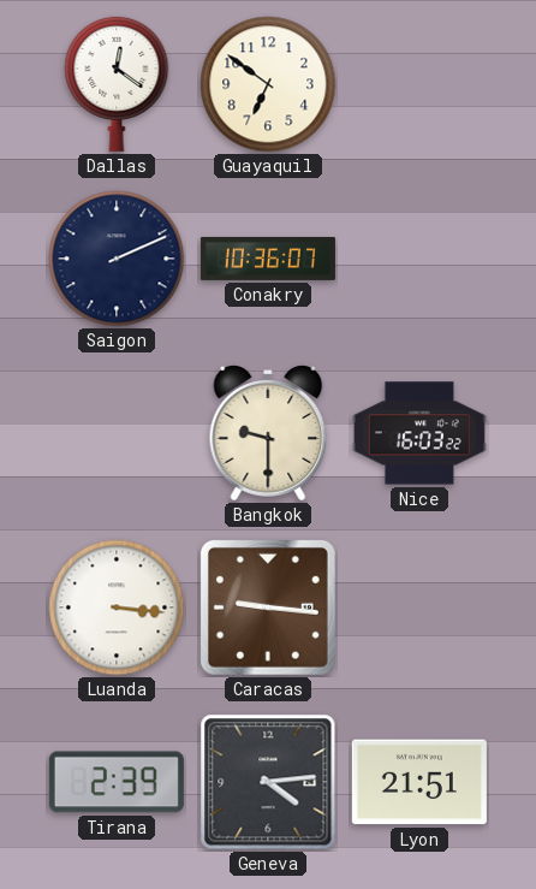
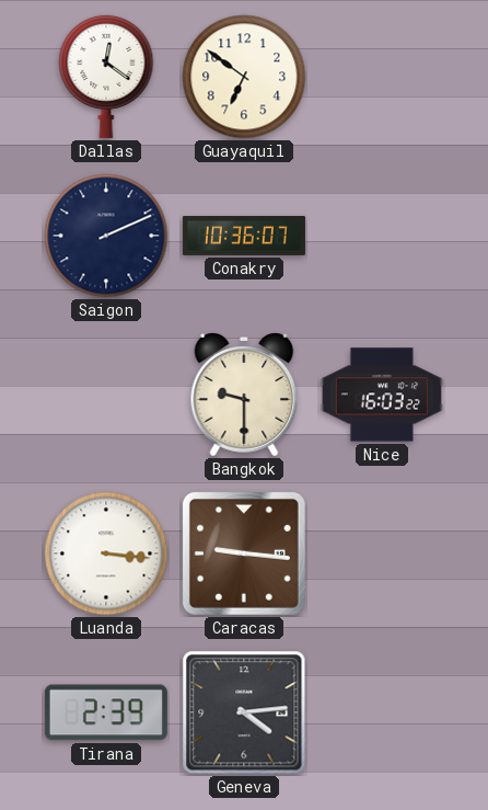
Lyon: 21:51 -> none (419, 782)
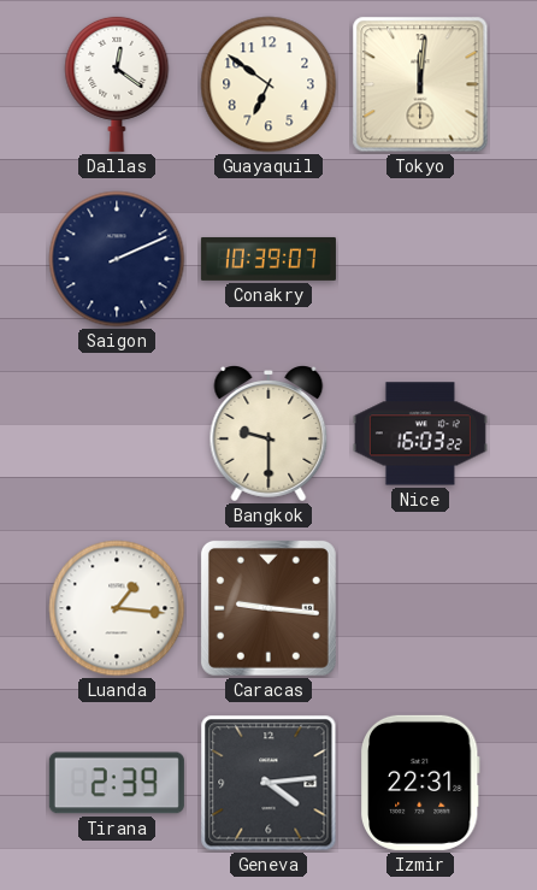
Tokyo: none -> 12:01 (420, 84)
Conakry: 10:36 -> 10:39 (268, 259)
Luanda: 3:16 -> 1:16 (117, 608)
Izmir: none -> 22:31 (420, 783)
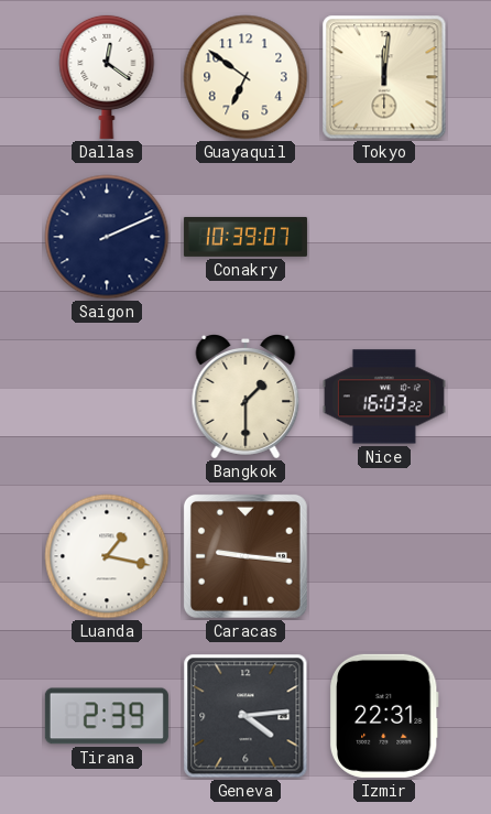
Bangkok: 9:30 -> 1:30 (245, 397)
Luanda: 1:16 -> 1:17 (107, 556)
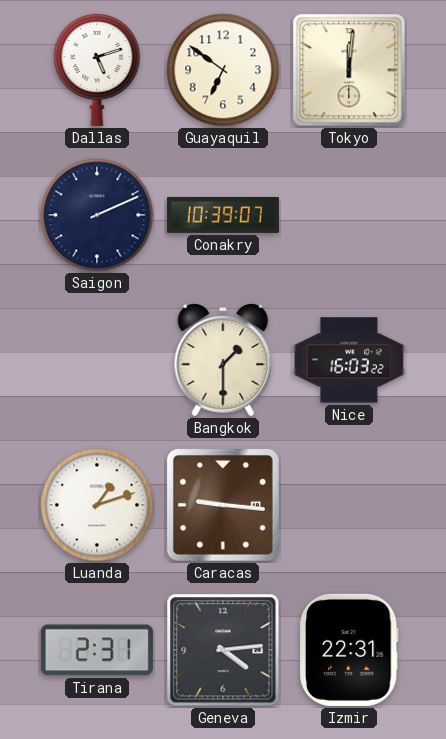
Dallas: 12:21 -> 5:12 (97, 69)
Luanda: 1:17 -> 1:12 (97, 505)
Tirana: 2:39 -> 2:31 (97, 650)
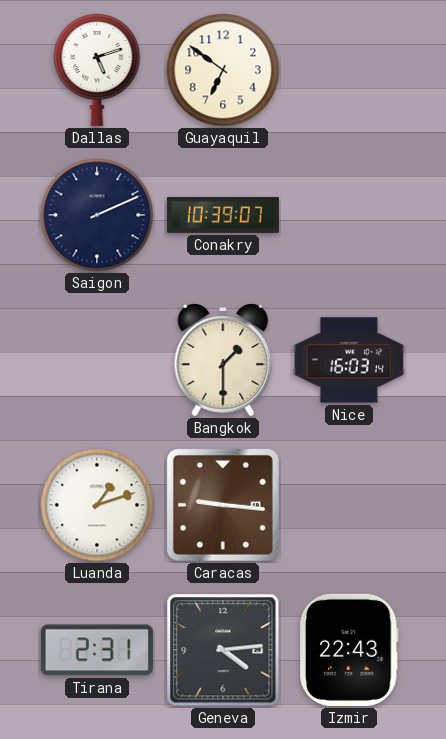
Tokyo: 12:01 -> none (349, 70)
Nice: 16:03:22 -> 16:03:14 (349, 360)
Izmir: 22:31 -> 22:43 (349, 650)
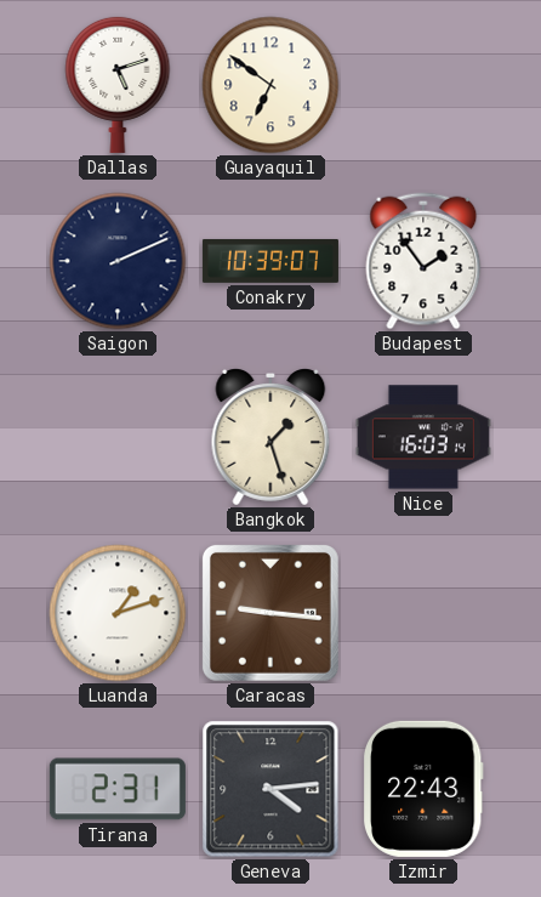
Budapest: none -> 1:54 (423, 261)
Bangkok: 1:30 -> 1:27 (270, 437)
